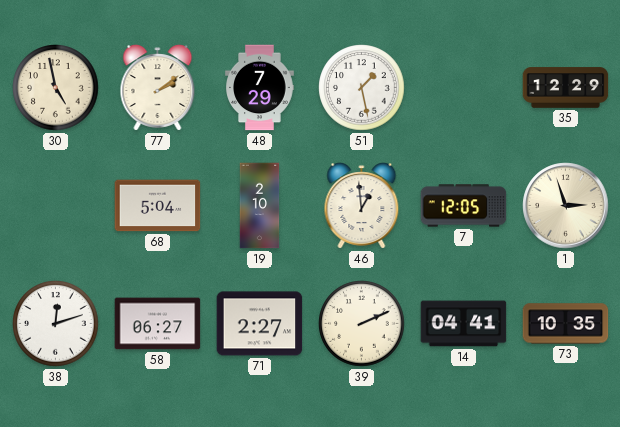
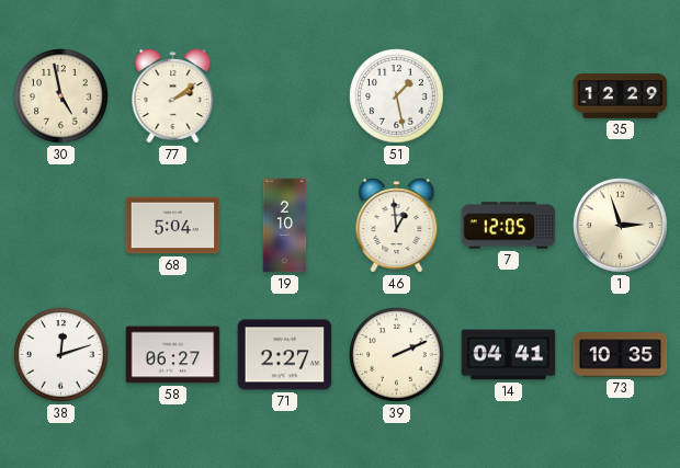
48: 7:29 -> none (260, 88)
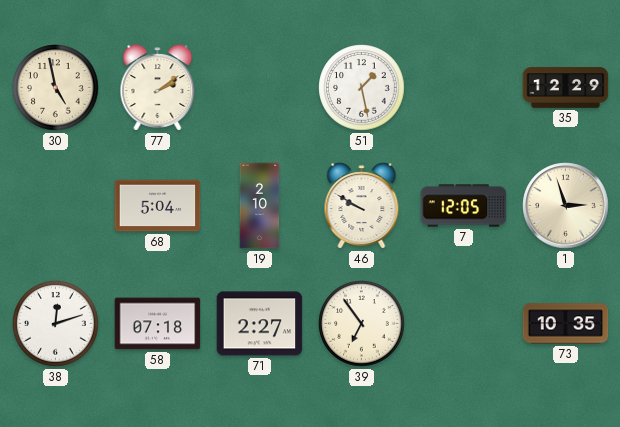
46: 12:59 -> 9:50 (362, 206)
58: 06:27 -> 07:18 (158, 324)
39: 2:11 -> 6:54 (362, 324)
14: 04:41 -> none (509, 355)
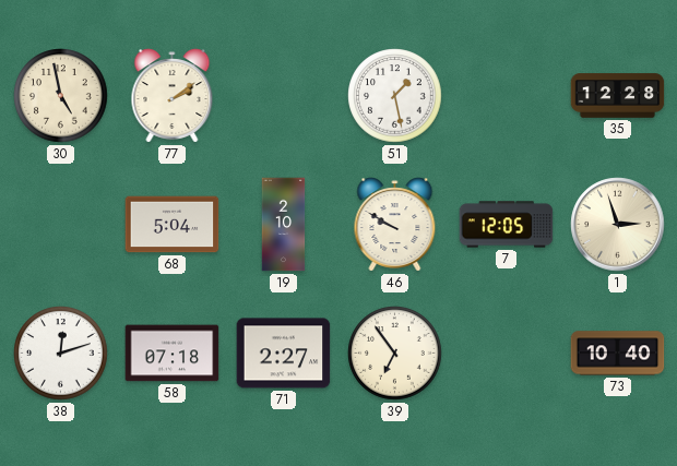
35: 12:29 -> 12:28 (618, 96)
73: 10:35 -> 10:40 (618, 354)
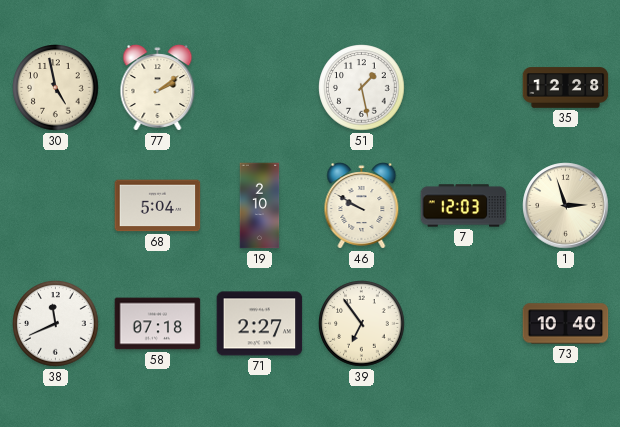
7: 12:05 -> 12:03 (464, 206)
38: 12:12 -> 11:41 (56, 324)
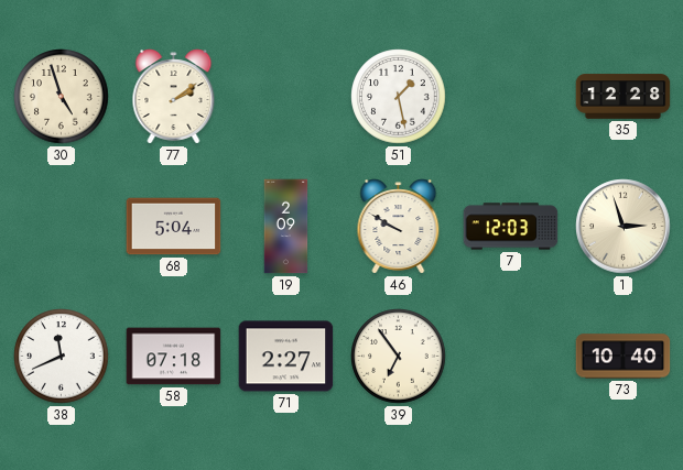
30: 4:58 -> 4:57 (62, 97)
19: 2:10 -> 2:09 (286, 227)
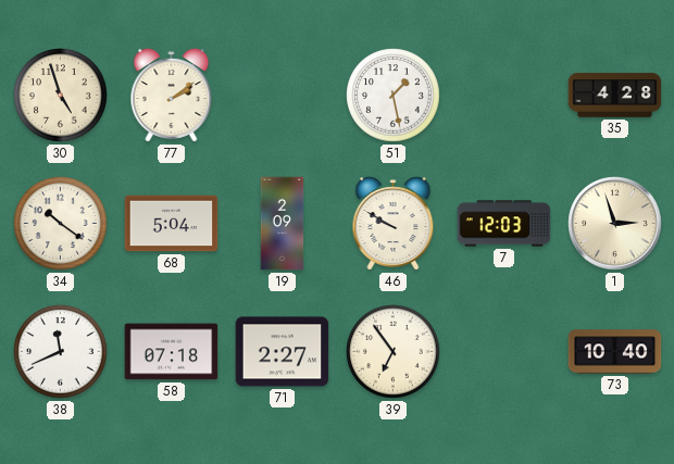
35: 12:28 -> 4:28 (615, 96)
34: none -> 10:21 (61, 224)
